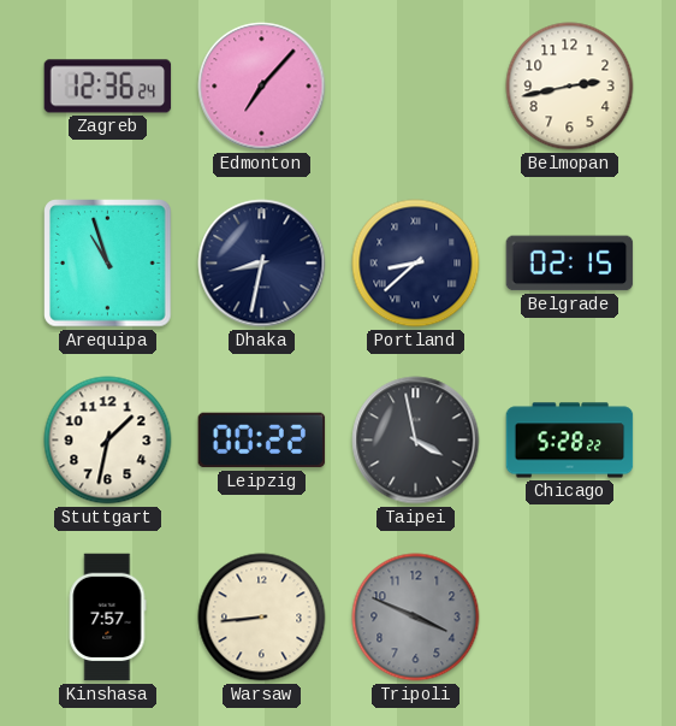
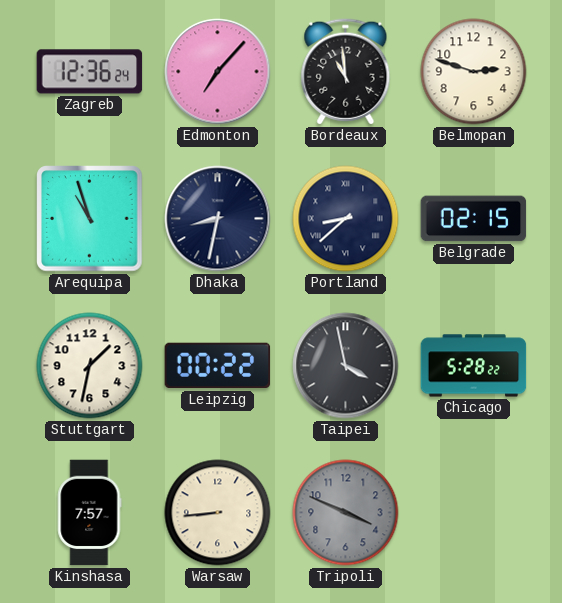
Bordeaux: none -> 10:59 (346, 72)
Belmopan: 2:43 -> 2:48 (474, 72)
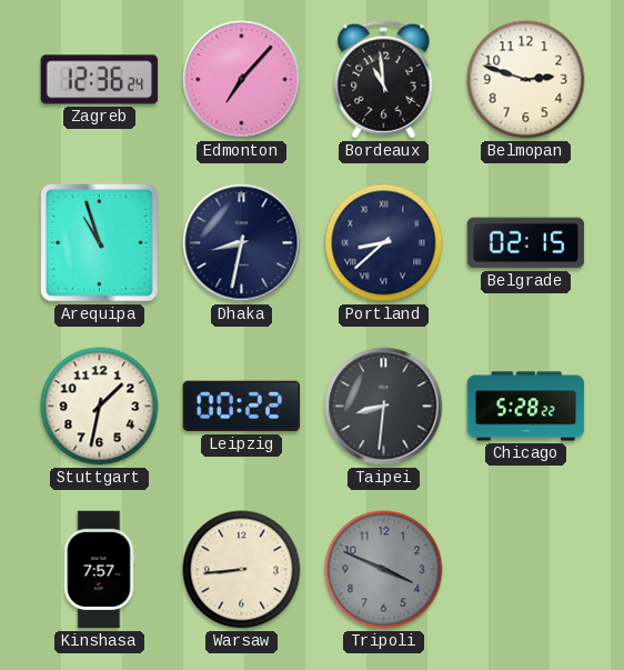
Taipei: 3:58 -> 8:31 (384, 407)
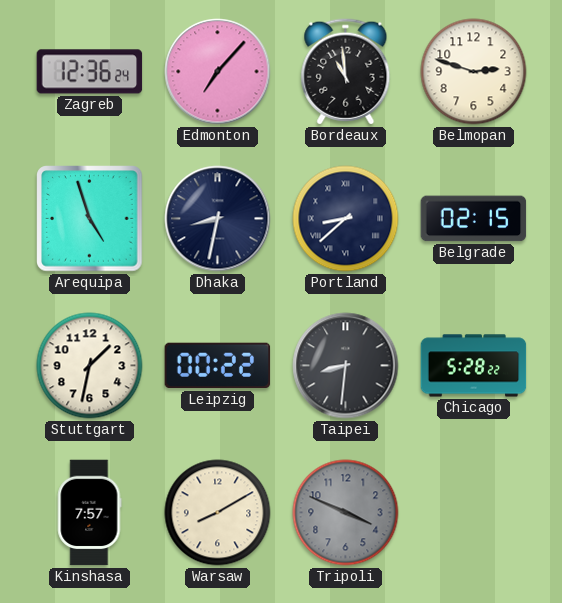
Arequipa: 10:57 -> 4:57 (90, 219)
Warsaw: 8:44 -> 8:10 (218, 513)
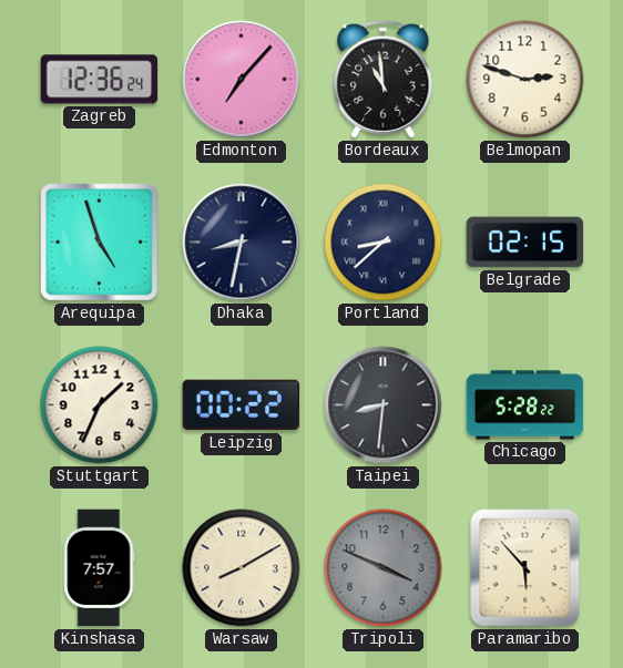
Stuttgart: 1:32 -> 1:34 (100, 405)
Paramaribo: none -> 5:53 (525, 568)
